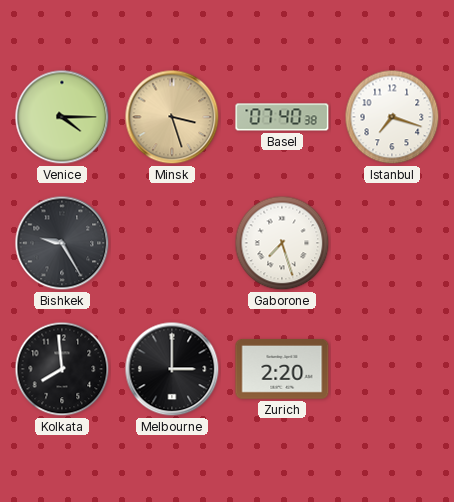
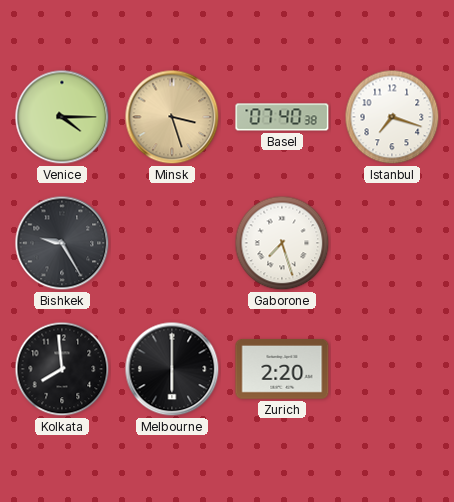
Melbourne: 3:00 -> 6:00 (172, 369)
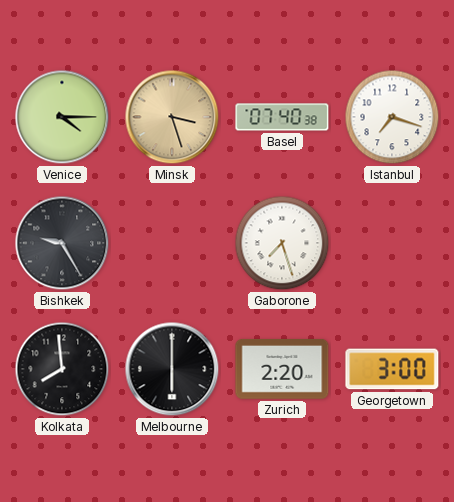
Georgetown: none -> 3:00 (392, 369)
